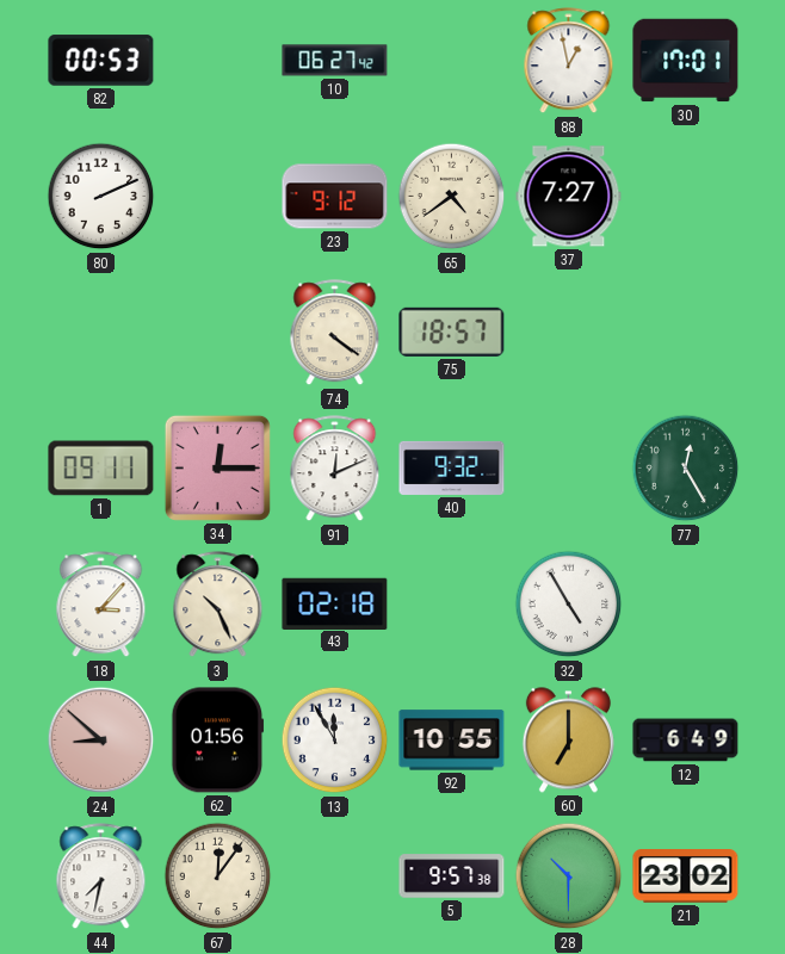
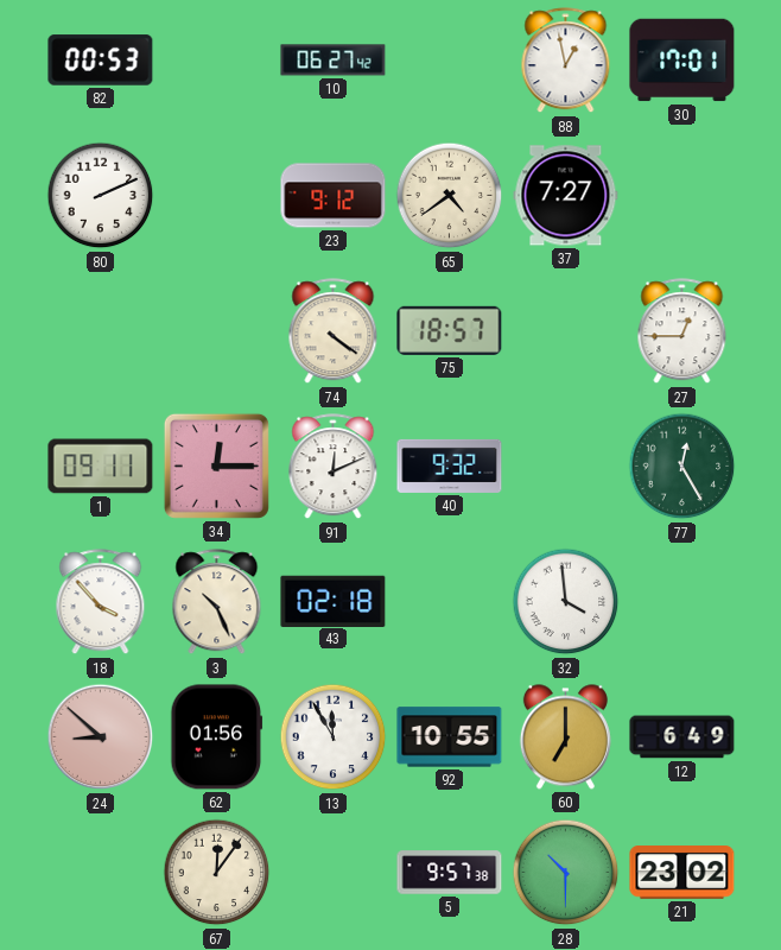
27: none -> 12:45 (682, 331)
18: 3:07 -> 3:53 (101, 602)
32: 4:55 -> 3:59 (566, 602)
44: 7:32 -> none (101, 876)
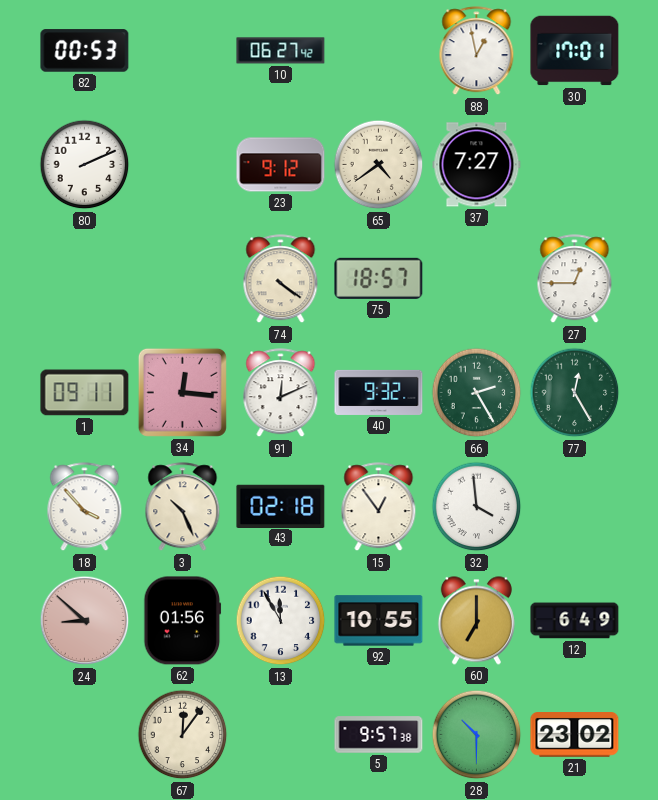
34: 12:15 -> 12:16 (182, 392)
66: none -> 2:25 (477, 393)
15: none -> 12:54 (379, 507)
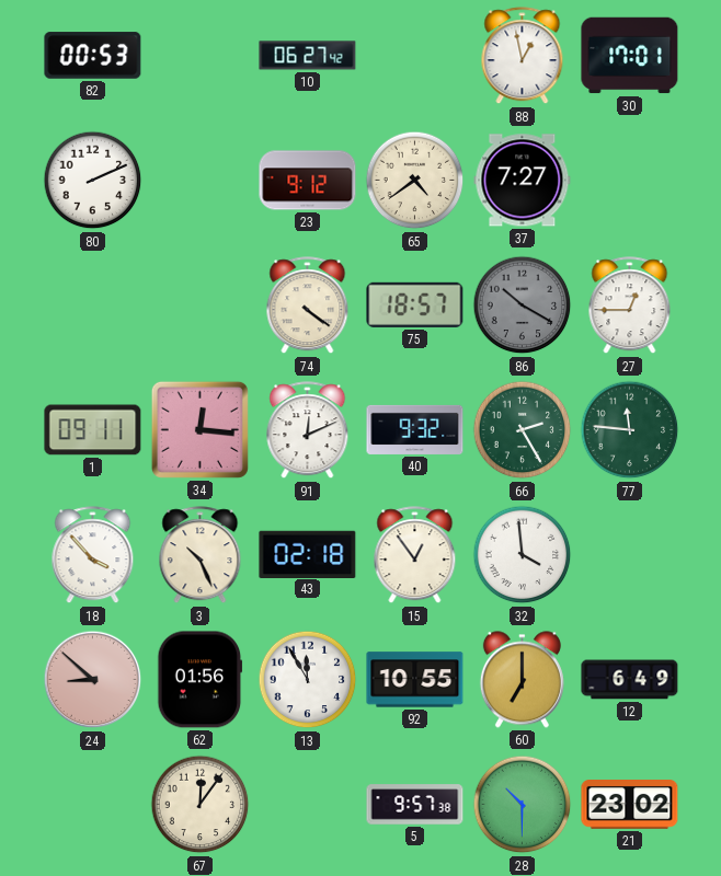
86: none -> 10:20 (523, 306)
77: 12:25 -> 11:46 (630, 430)
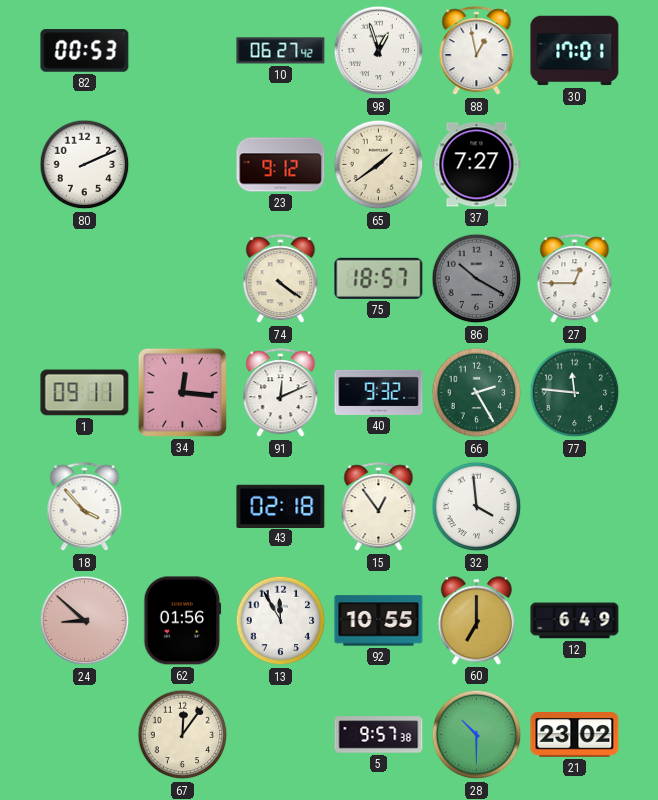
98: none -> 12:57 (379, 51)
65: 4:39 -> 1:39 (379, 165)
3: 10:26 -> none (201, 555)
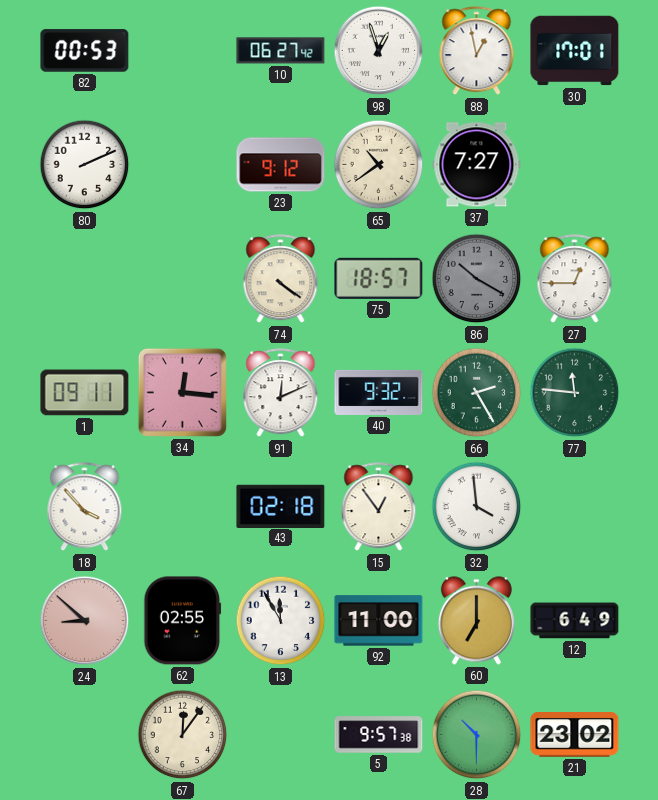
65: 1:39 -> 10:39 (379, 165)
62: 01:56 -> 02:55 (183, 621)
92: 10:55 -> 11:00 (379, 621)
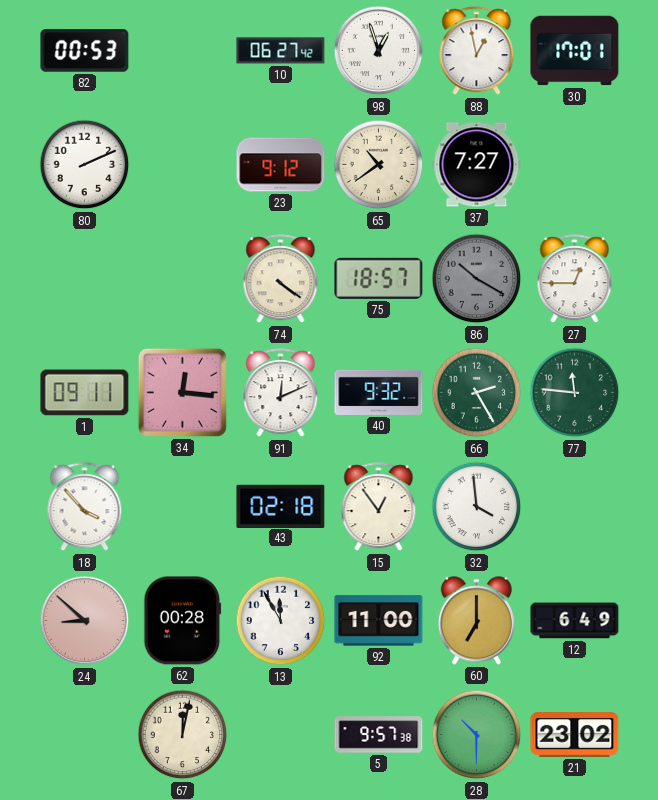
62: 02:55 -> 00:28 (183, 621)
67: 12:06 -> 12:02 (183, 735)
